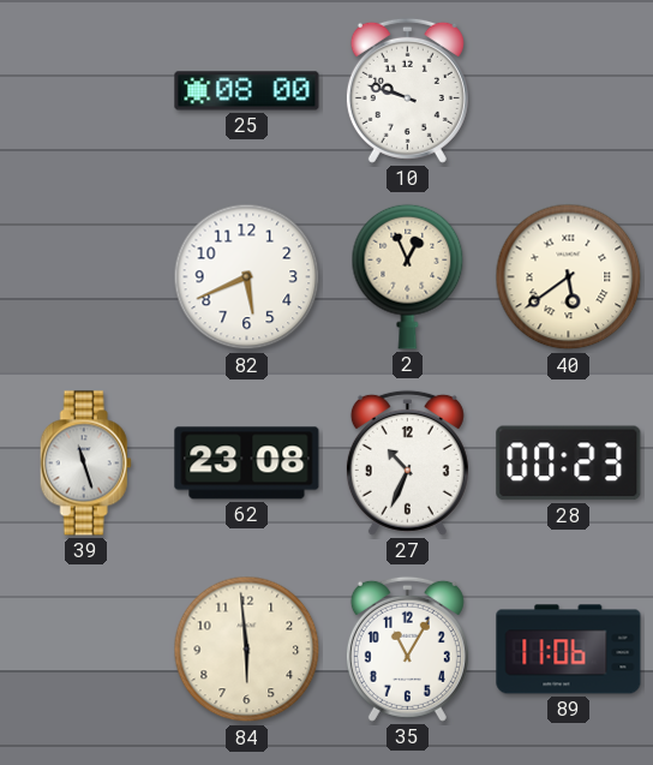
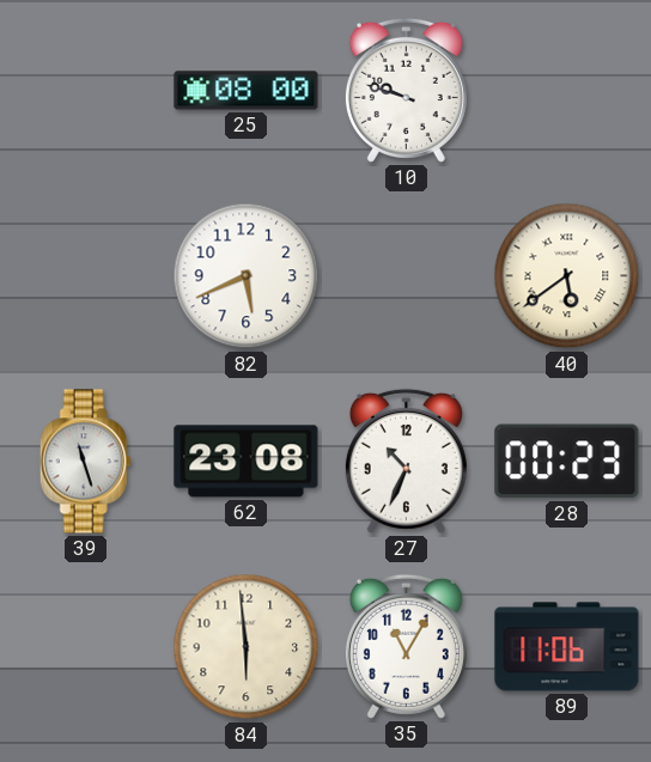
2: 12:56 -> none (408, 276)
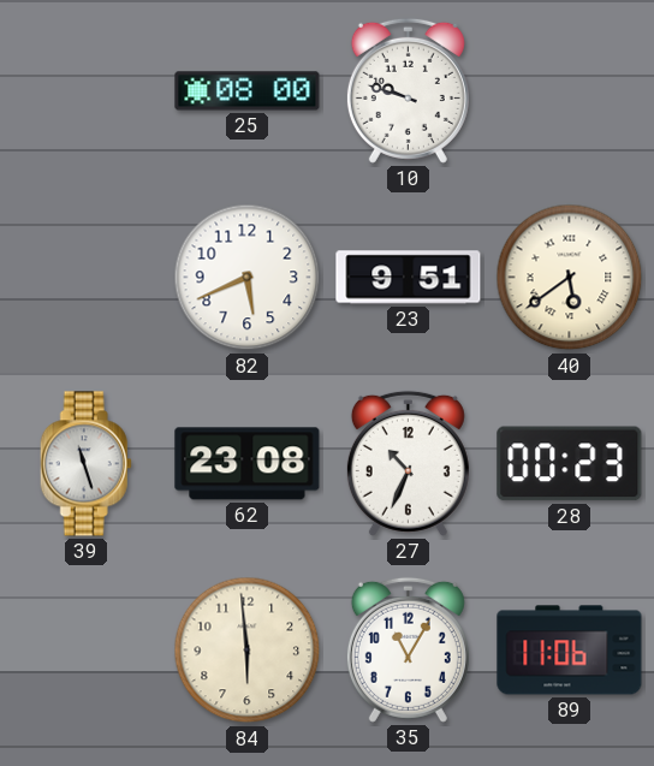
23: none -> 9:51 (409, 278)
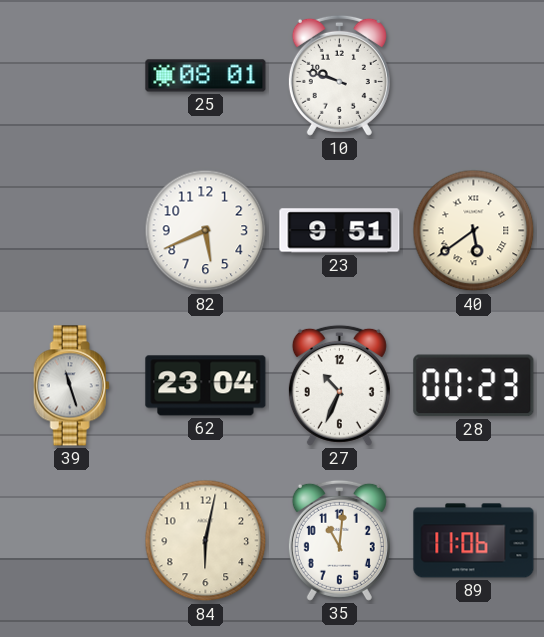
25: 08:00 -> 08:01 (206, 76)
62: 23:08 -> 23:04 (206, 386)
84: 5:59 -> 6:02 (206, 541)
35: 11:05 -> 11:01 (339, 540)
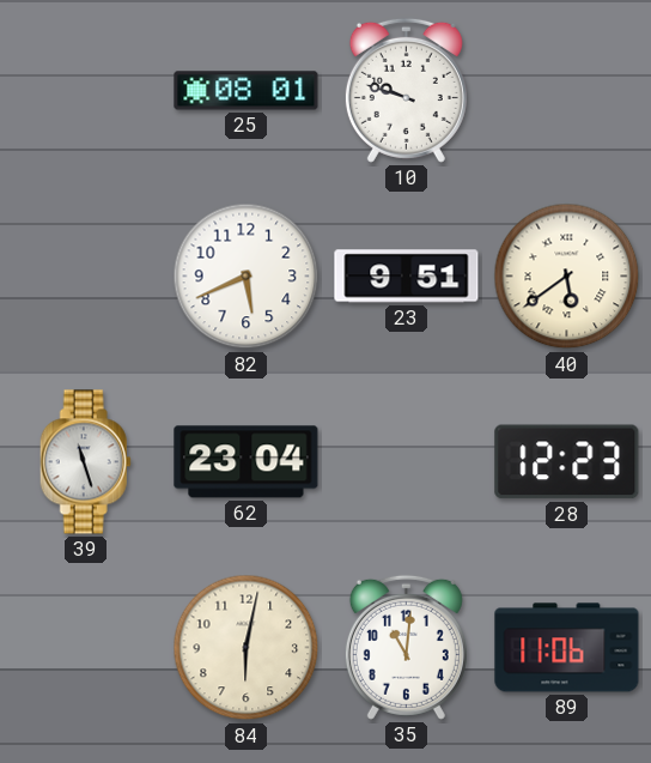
27: 10:34 -> none (339, 385)
28: 00:23 -> 12:23 (567, 462)
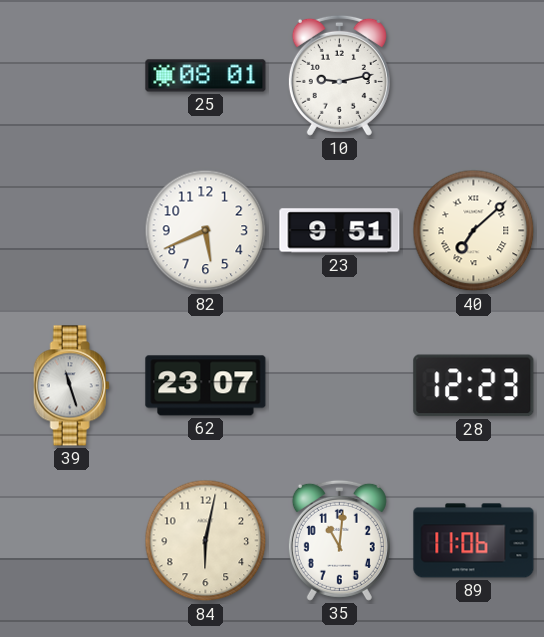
10: 9:48 -> 9:13 (339, 75)
40: 5:39 -> 7:08 (474, 231)
62: 23:04 -> 23:07 (206, 386)
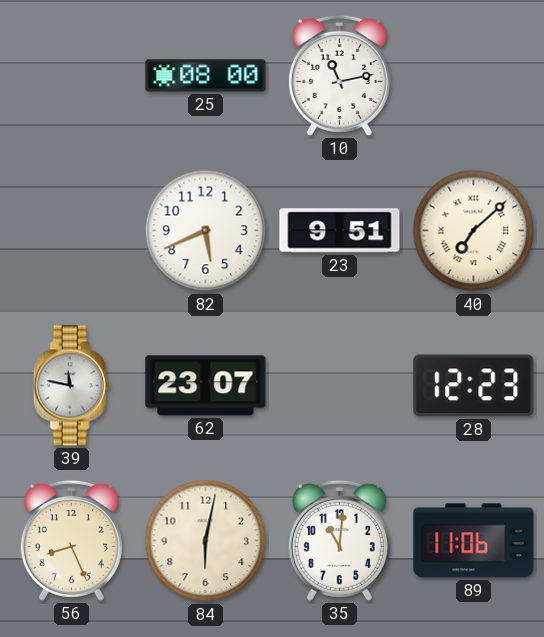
25: 08:01 -> 08:00 (206, 76)
10: 9:13 -> 11:13 (339, 75)
39: 11:27 -> 11:47 (71, 386)
56: none -> 8:26 (71, 540)
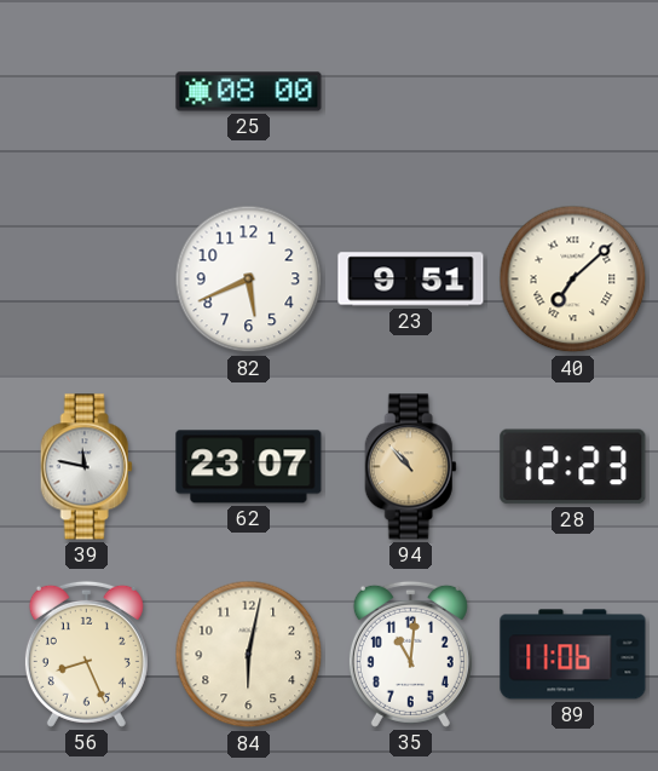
10: 11:13 -> none (339, 75)
94: none -> 10:53 (410, 467)
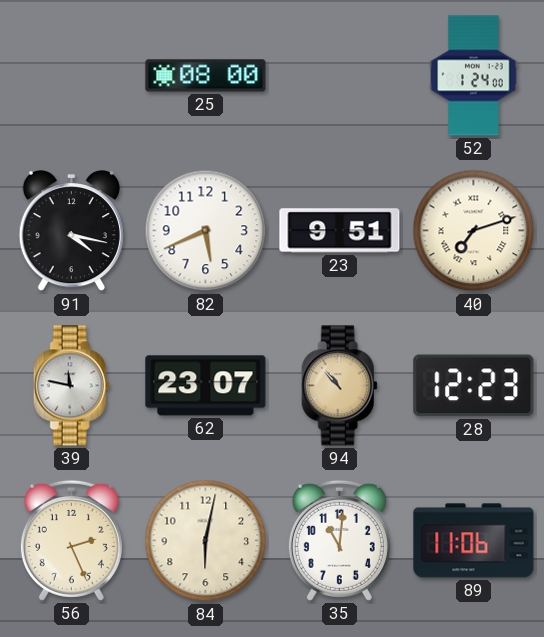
52: none -> 1:24 (474, 76)
91: none -> 4:17 (71, 232)
40: 7:08 -> 7:12 (474, 231)
56: 8:26 -> 2:26 (71, 540)
